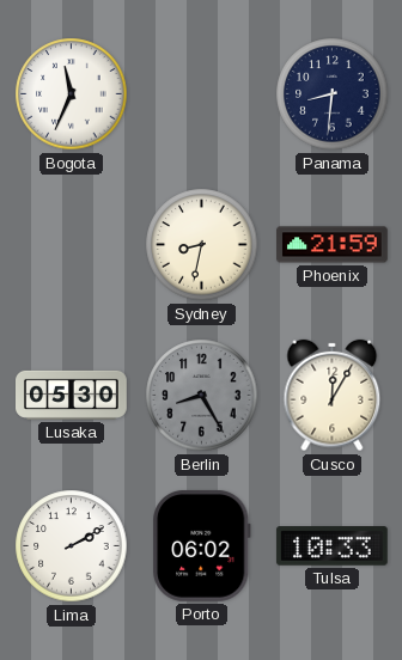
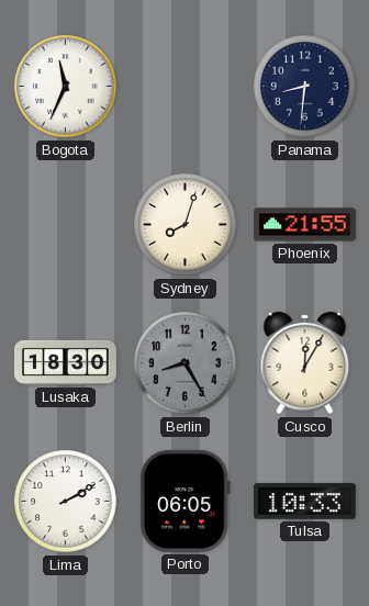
Sydney: 8:32 -> 8:03 (186, 225)
Phoenix: 21:59 -> 21:55 (305, 225)
Lusaka: 05:30 -> 18:30 (66, 362)
Porto: 06:02 -> 06:05 (186, 501)
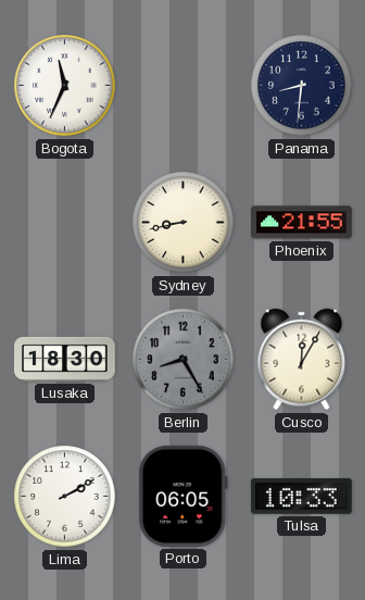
Sydney: 8:03 -> 8:43 (184, 223)
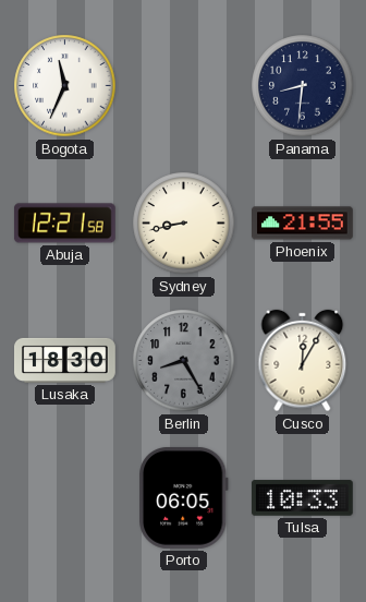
Abuja: none -> 12:21 (64, 224)
Lima: 2:10 -> none (65, 497)
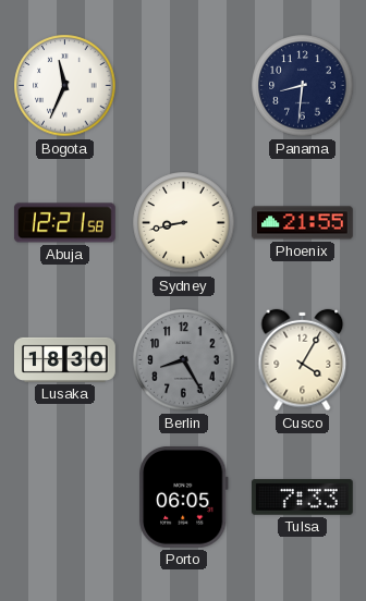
Cusco: 12:05 -> 4:05 (303, 360)
Tulsa: 10:33 -> 7:33 (302, 498)
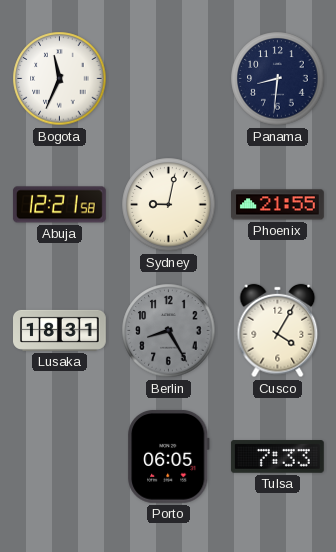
Sydney: 8:43 -> 9:02 (169, 205)
Lusaka: 18:30 -> 18:31 (60, 330)
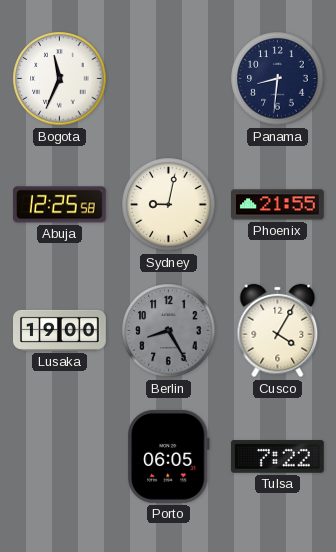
Abuja: 12:21 -> 12:25 (59, 205)
Lusaka: 18:31 -> 19:00 (60, 330)
Tulsa: 7:33 -> 7:22 (277, 457)
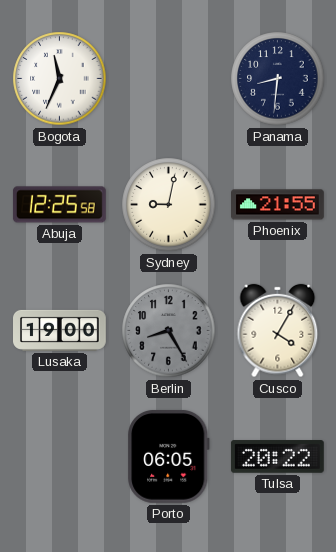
Tulsa: 7:22 -> 20:22 (277, 457)
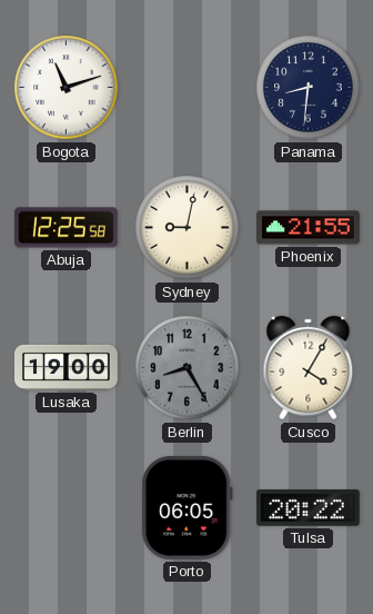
Bogota: 11:34 -> 11:12 (67, 88)
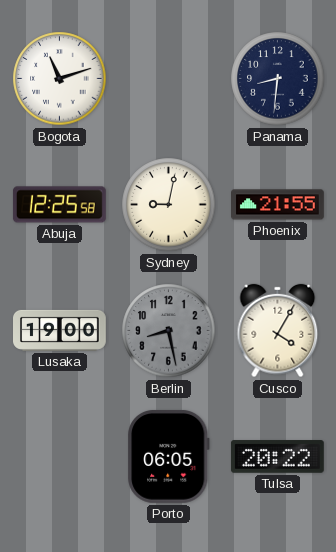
Berlin: 8:25 -> 8:28 (169, 331)
